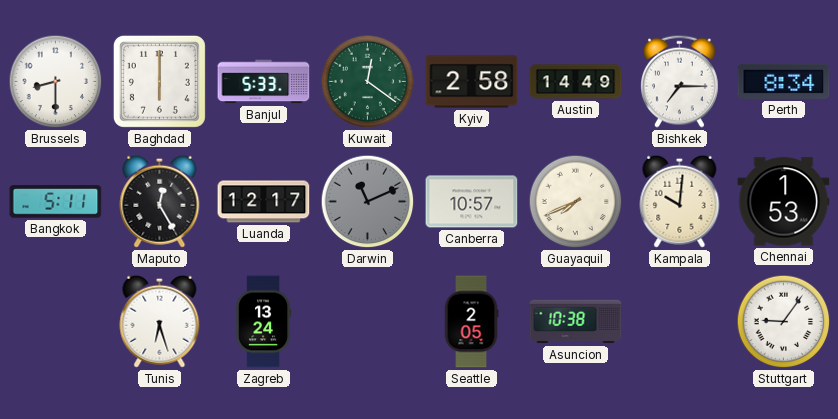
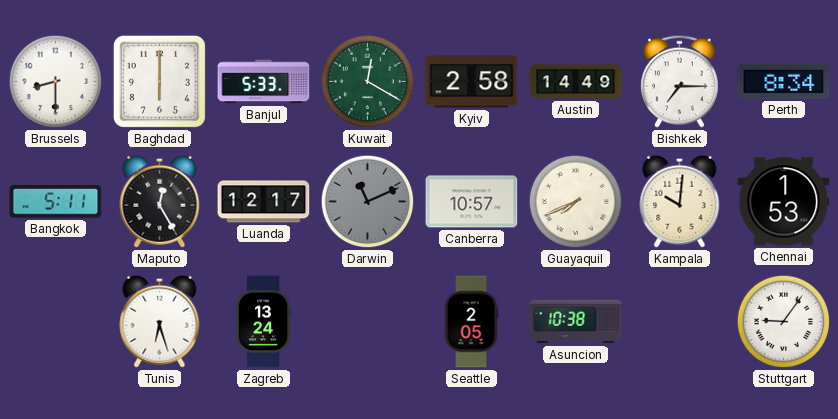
Kuwait: 12:21 -> 12:20 (368, 82)
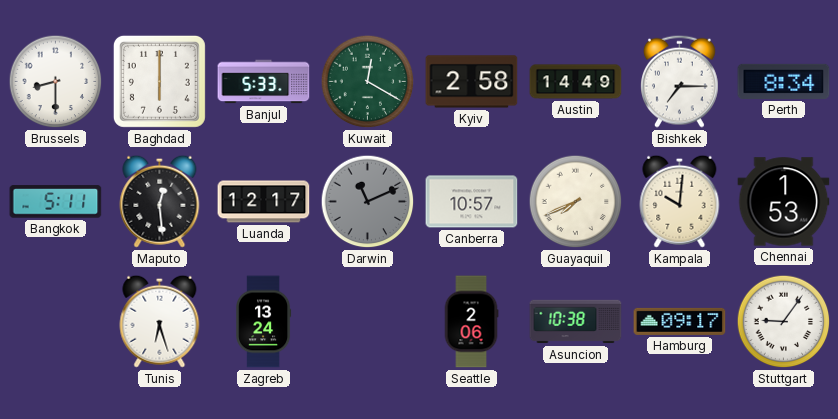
Maputo: 12:25 -> 12:29 (160, 201)
Seattle: 2:05 -> 2:06 (471, 322)
Hamburg: none -> 09:17 (680, 321)
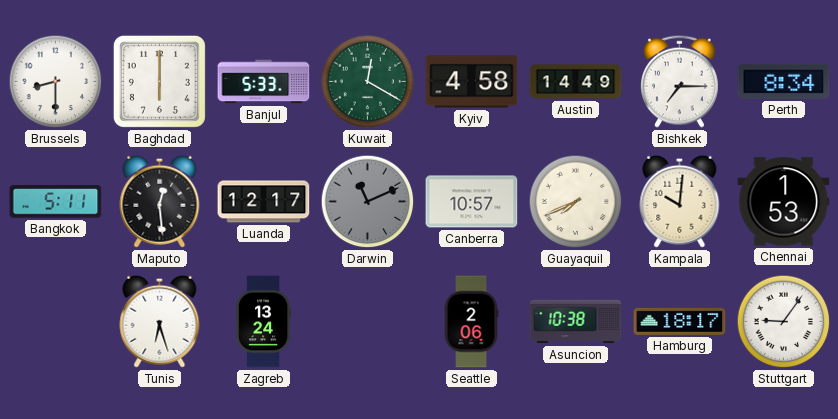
Kyiv: 2:58 -> 4:58 (472, 82)
Hamburg: 09:17 -> 18:17 (680, 321)
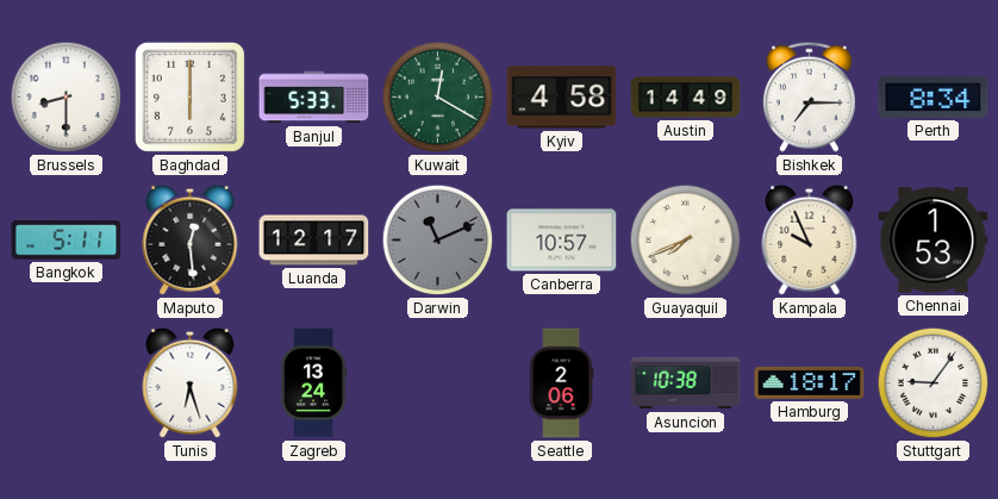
Kampala: 10:01 -> 9:56 (810, 239)
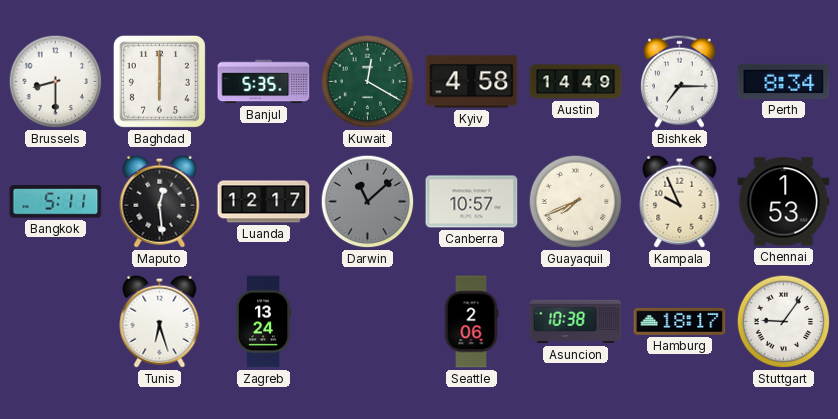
Banjul: 5:33 -> 5:35 (264, 82)
Darwin: 11:11 -> 11:08 (368, 202)
